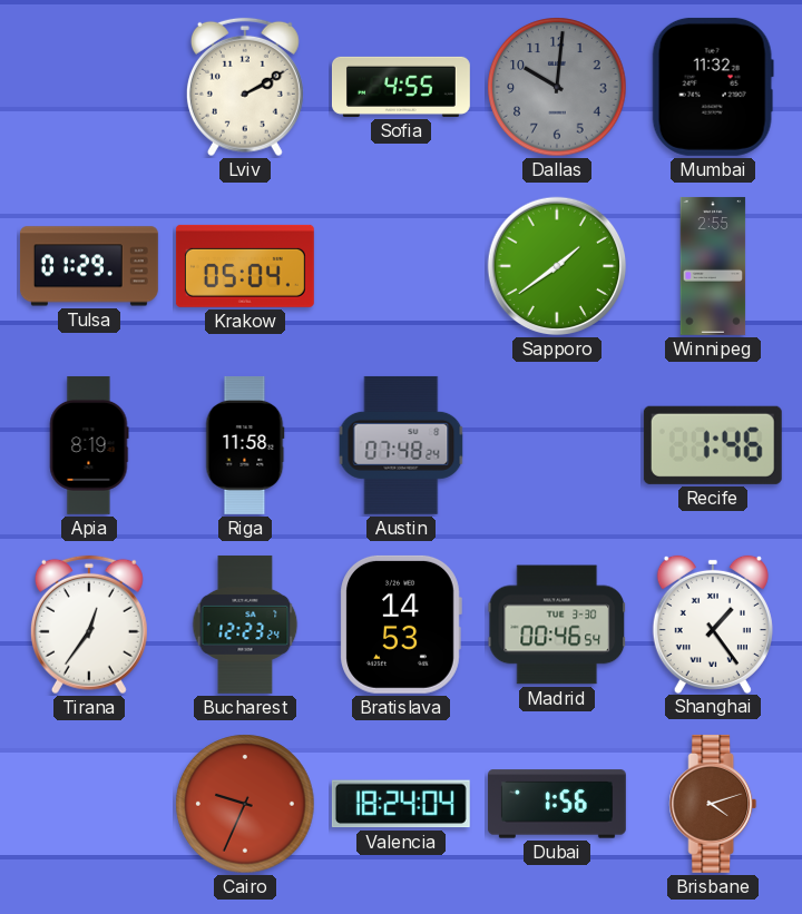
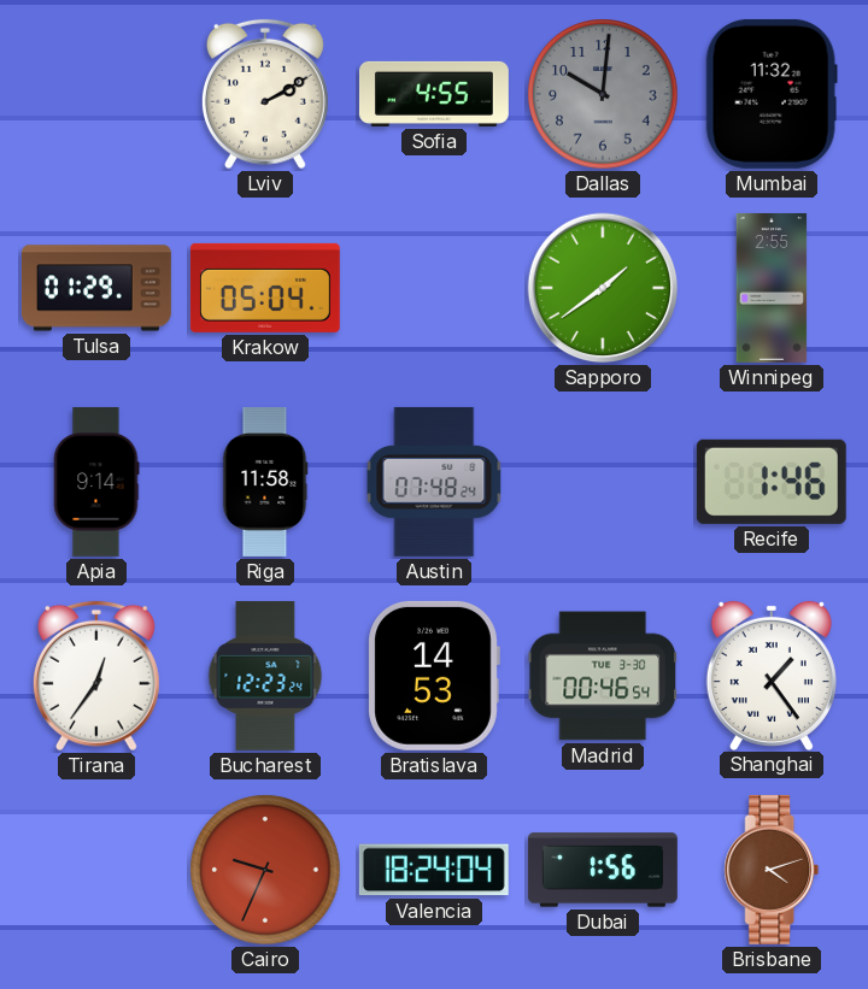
Apia: 8:19 -> 9:14 (96, 482)
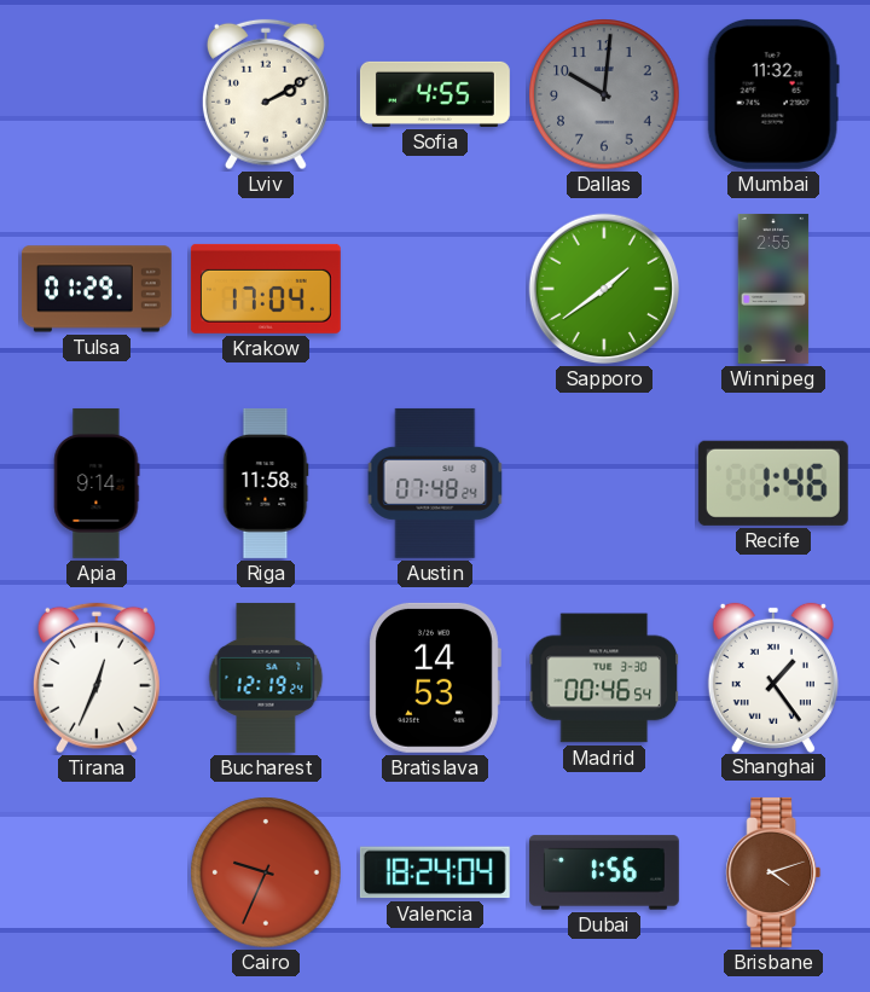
Krakow: 05:04 -> 17:04 (266, 289)
Tirana: 12:36 -> 12:34 (97, 678)
Bucharest: 12:23 -> 12:19 (266, 678)
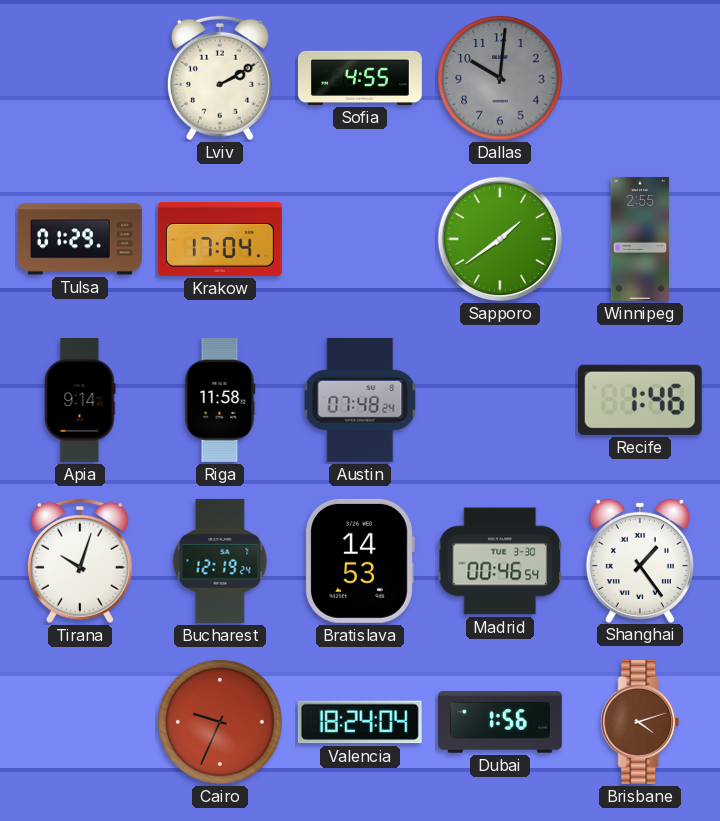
Mumbai: 11:32 -> none (773, 94)
Tirana: 12:34 -> 10:03 (80, 561)
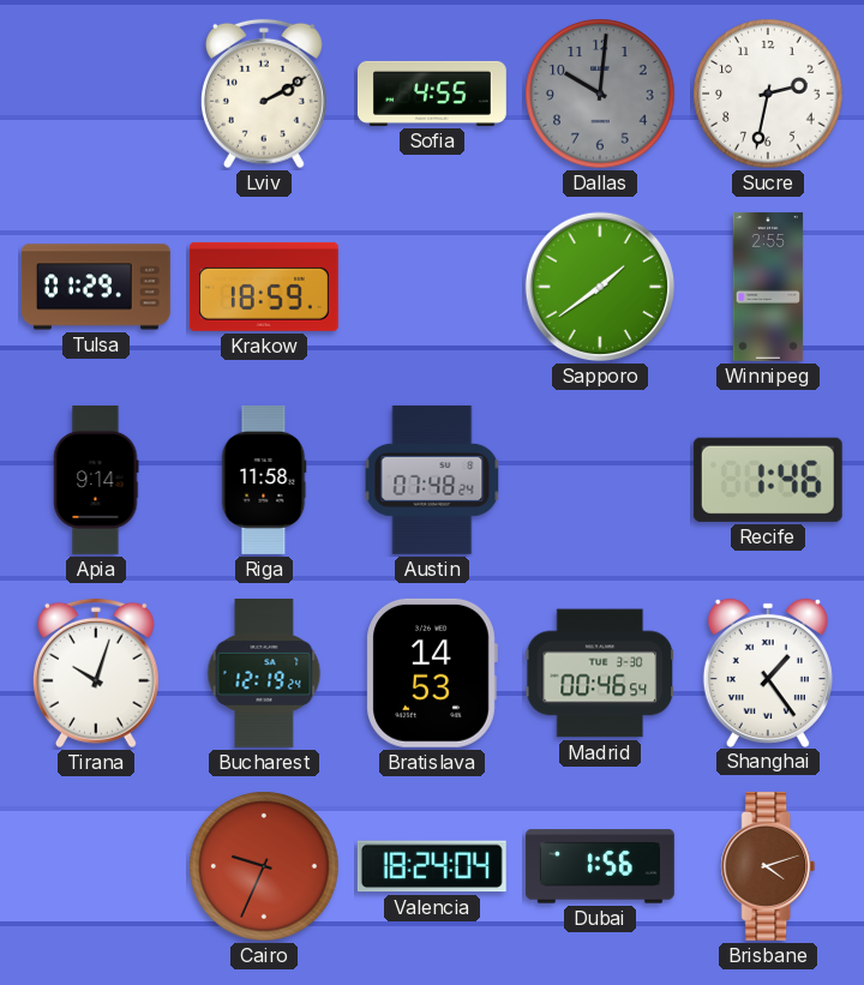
Sucre: none -> 2:32 (768, 94)
Krakow: 17:04 -> 18:59 (264, 287)
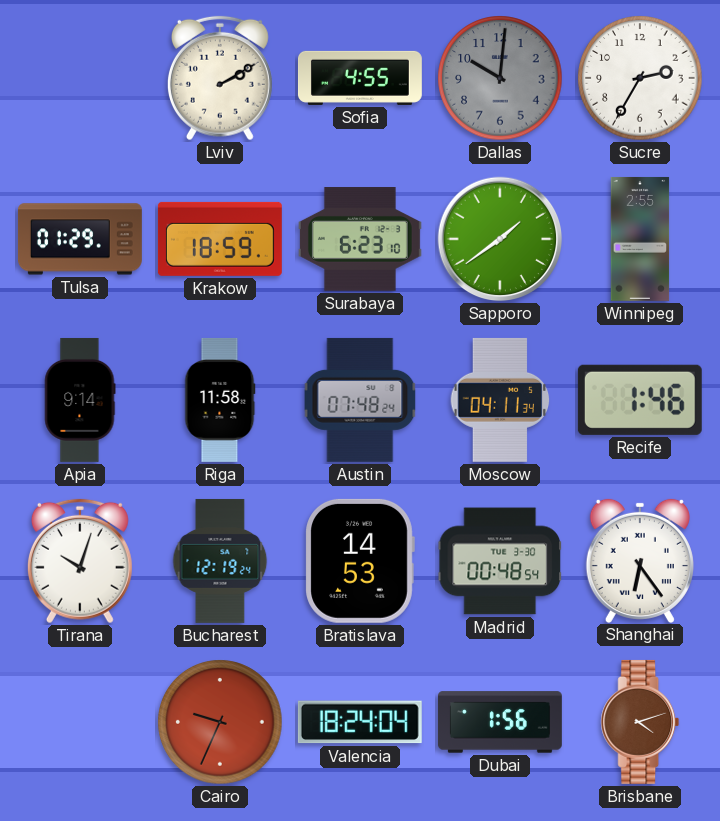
Sucre: 2:32 -> 2:35 (640, 78)
Surabaya: none -> 6:23 (360, 239)
Moscow: none -> 04:11 (500, 400)
Madrid: 00:46 -> 00:48 (500, 561)
Shanghai: 1:24 -> 6:24 (640, 560)
